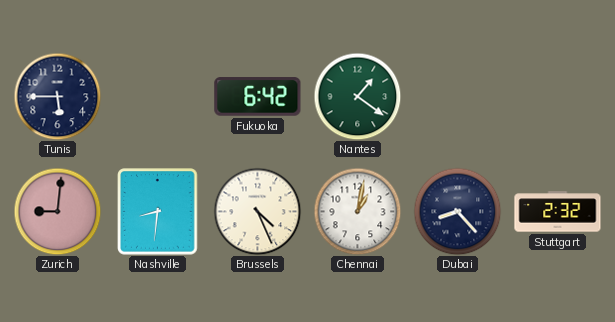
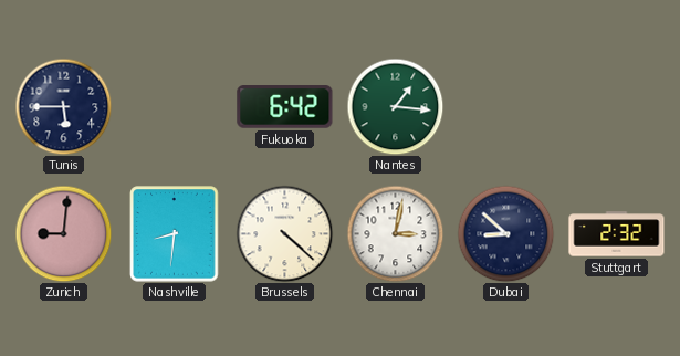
Nantes: 1:21 -> 1:16 (395, 106)
Brussels: 4:26 -> 4:22 (284, 233)
Chennai: 1:02 -> 3:02 (395, 233)
Dubai: 8:23 -> 8:52 (505, 233)
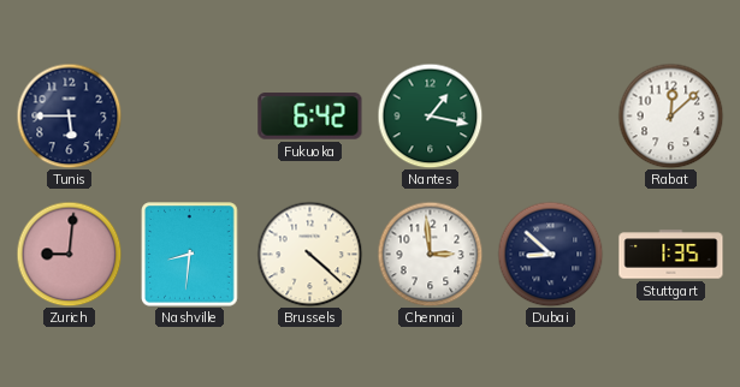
Nantes: 1:16 -> 1:17 (430, 115)
Rabat: none -> 12:08 (670, 115)
Chennai: 3:02 -> 2:59 (430, 254)
Stuttgart: 2:32 -> 1:35 (671, 255)
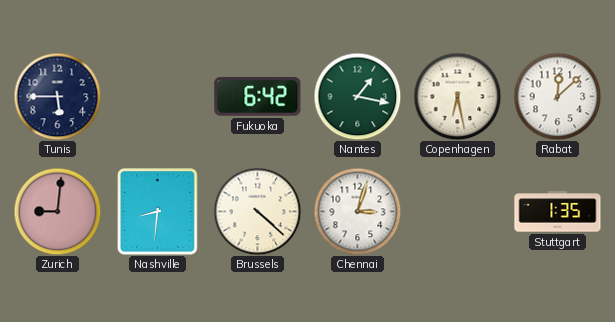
Copenhagen: none -> 6:28 (457, 96)
Chennai: 2:59 -> 3:03 (357, 211)
Dubai: 8:52 -> none (550, 254)
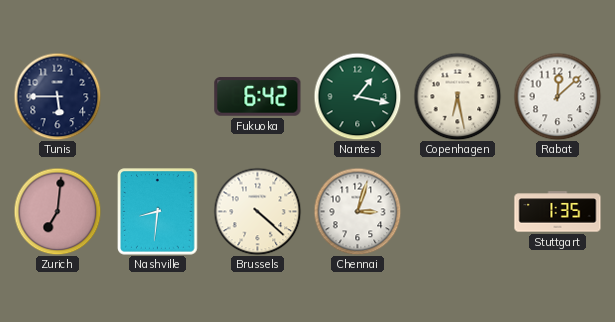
Zurich: 9:01 -> 7:01 (57, 211)
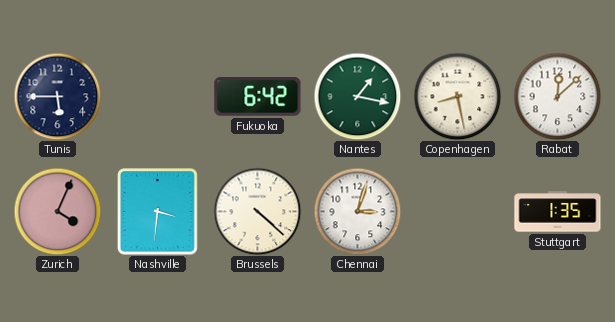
Copenhagen: 6:28 -> 8:28 (457, 96)
Zurich: 7:01 -> 4:04 (57, 211)
Nashville: 8:31 -> 3:31 (158, 212)
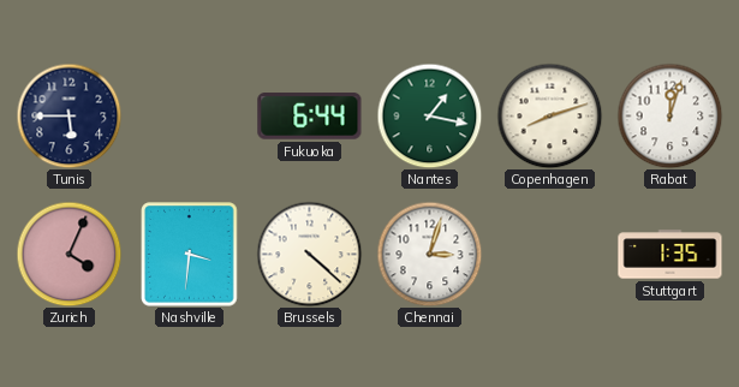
Fukuoka: 6:42 -> 6:44 (310, 117)
Copenhagen: 8:28 -> 8:12 (549, 115)
Rabat: 12:08 -> 12:03 (669, 115)
